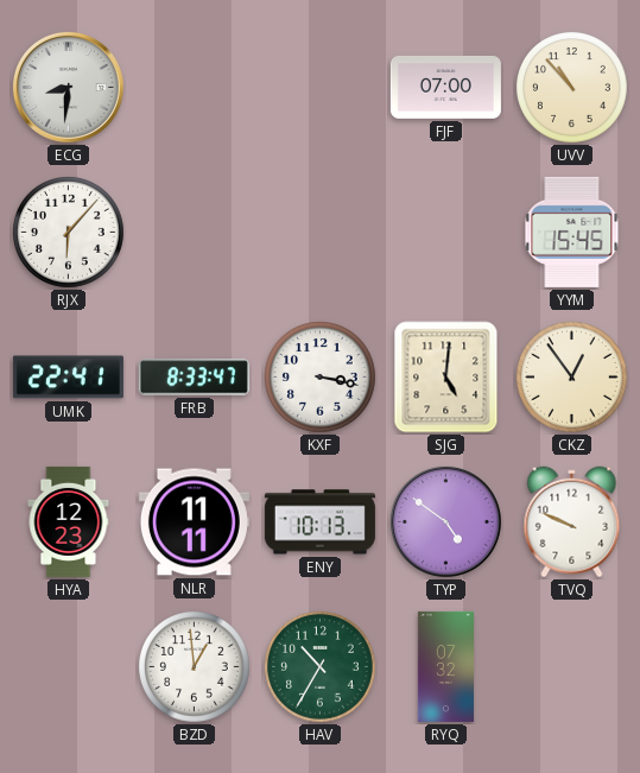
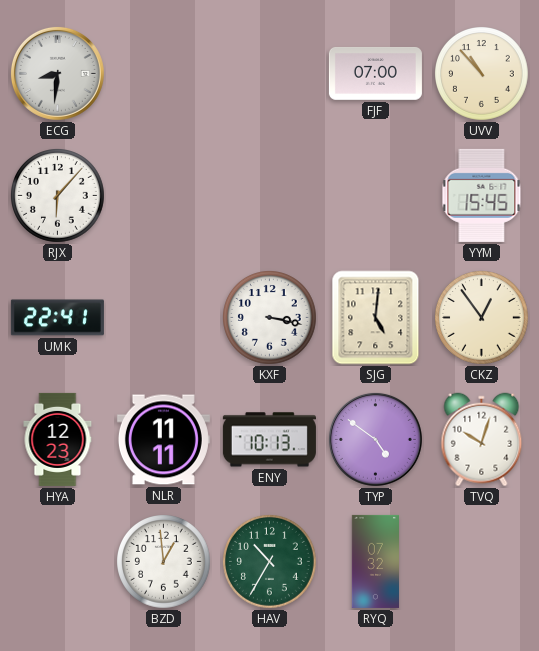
FRB: 8:33 -> none (194, 378)
TVQ: 9:49 -> 10:03 (482, 440)
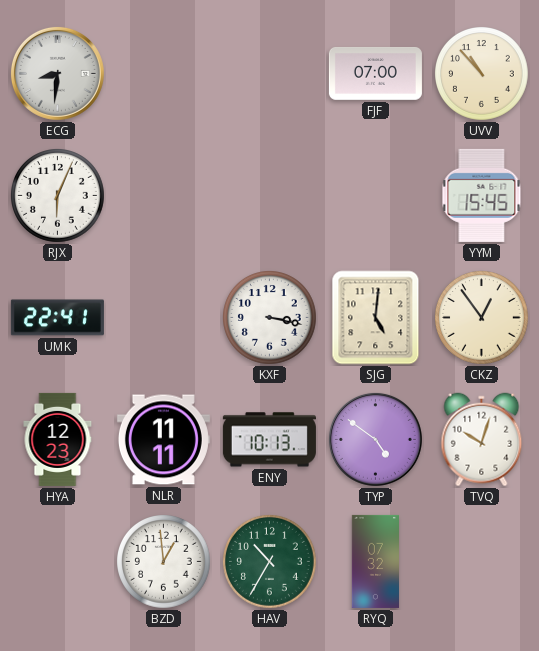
RJX: 6:07 -> 6:04 (58, 196)
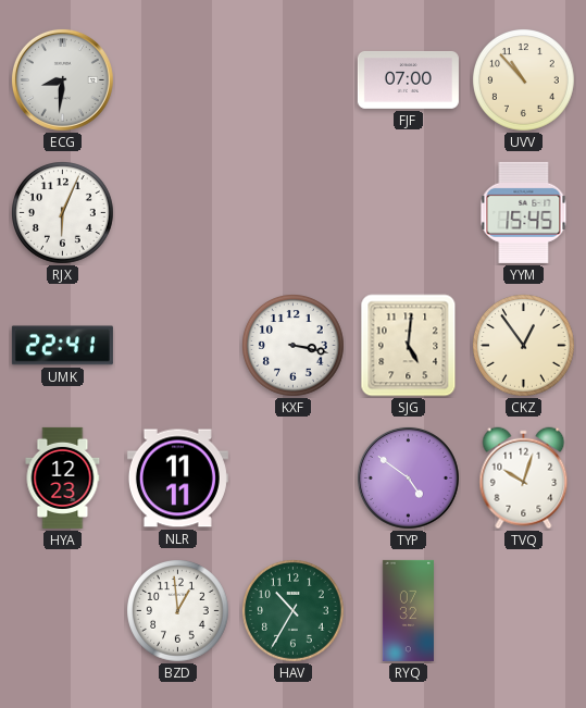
ENY: 10:13 -> none (269, 440)
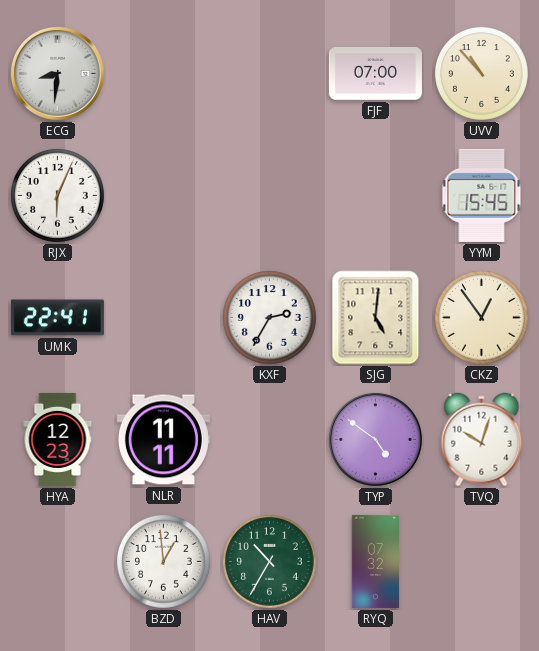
KXF: 3:17 -> 2:35 (270, 318)
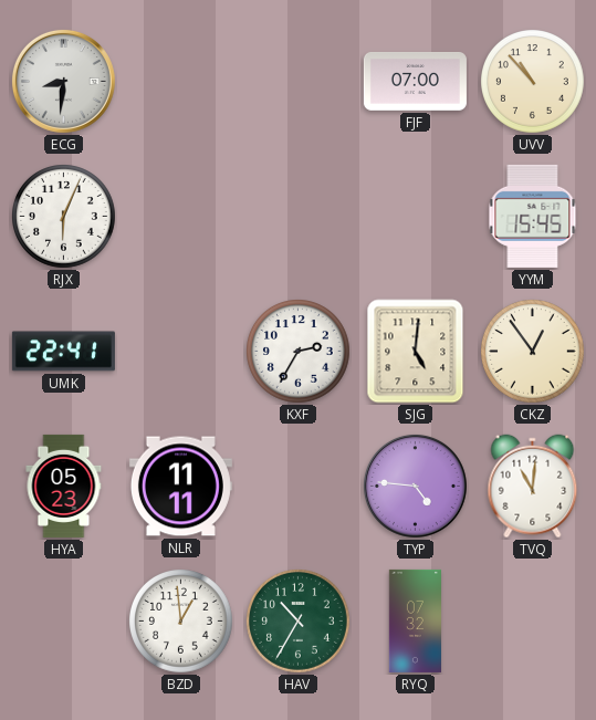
HYA: 12:23 -> 05:23 (64, 486)
TYP: 4:51 -> 4:46 (415, 486)
TVQ: 10:03 -> 11:01 (533, 487)
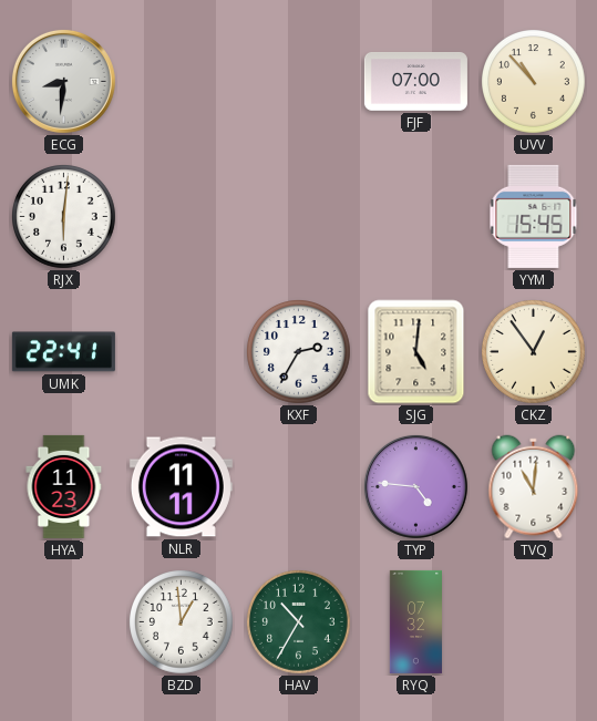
RJX: 6:04 -> 6:01 (64, 217)
HYA: 05:23 -> 11:23 (64, 486)
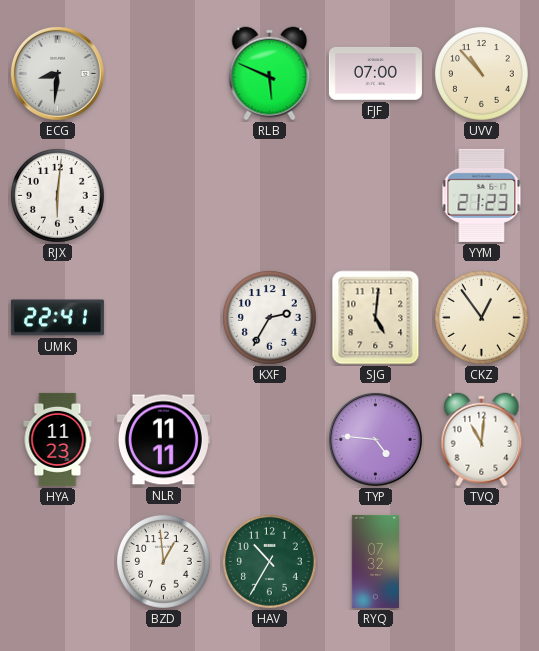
RLB: none -> 5:49 (270, 74)
YYM: 15:45 -> 21:23 (482, 195)
